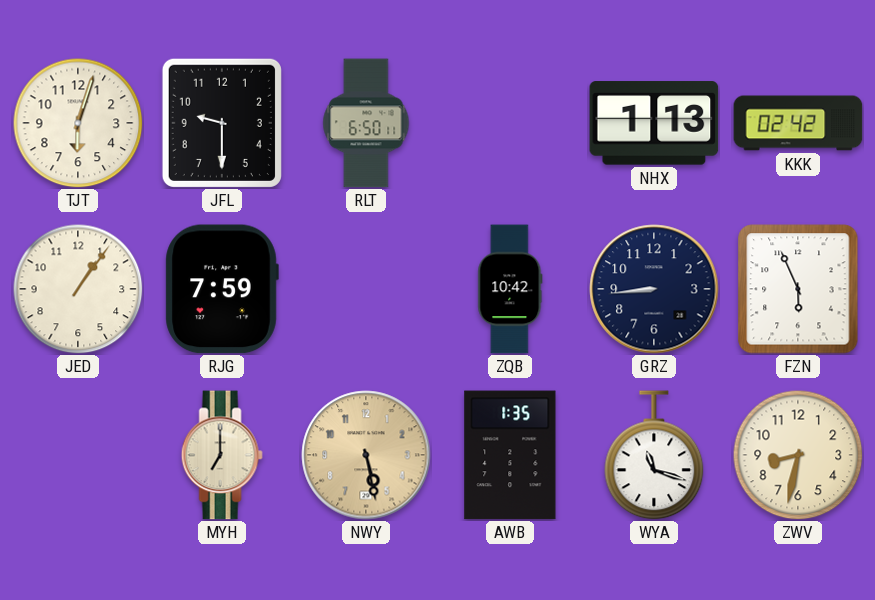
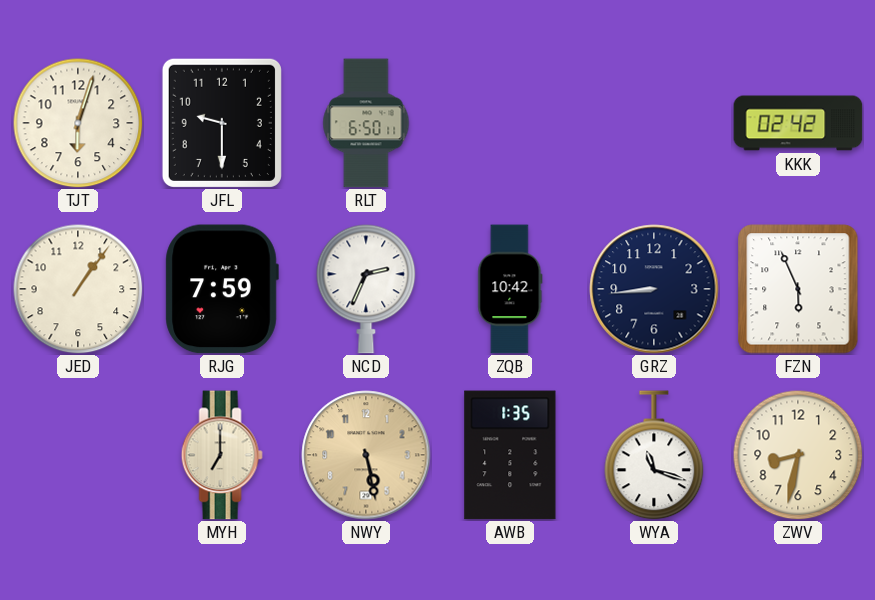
NHX: 1:13 -> none (654, 123)
NCD: none -> 2:34 (366, 289)
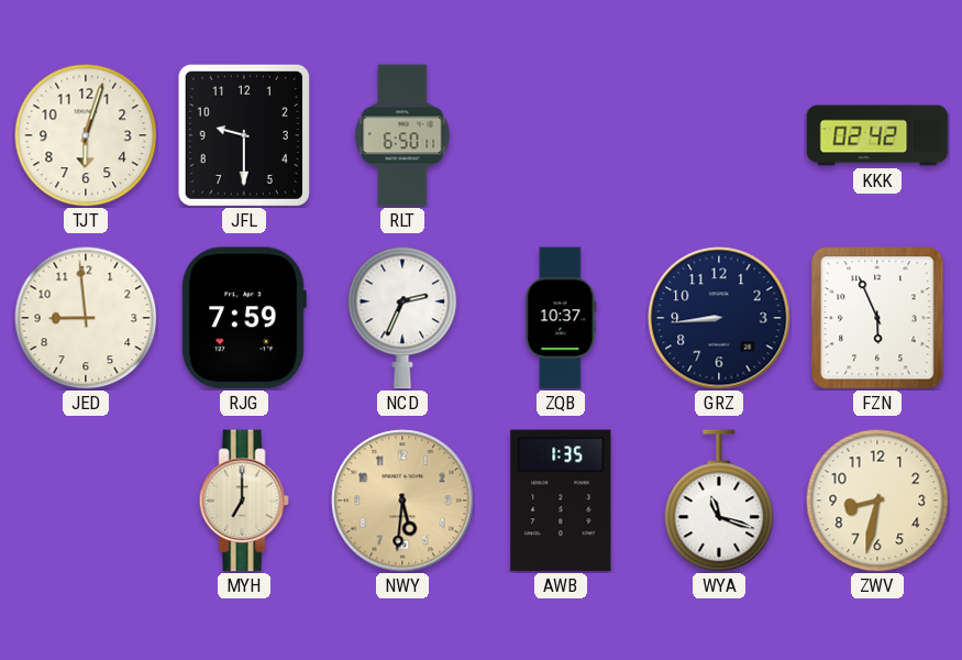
JED: 1:06 -> 8:59 (86, 318)
ZQB: 10:42 -> 10:37 (561, 318)
NWY: 5:28 -> 5:31 (402, 501)
